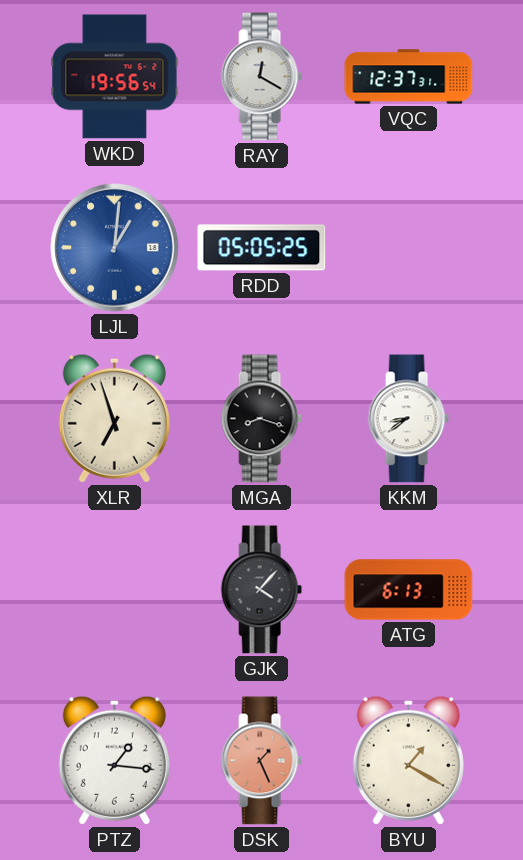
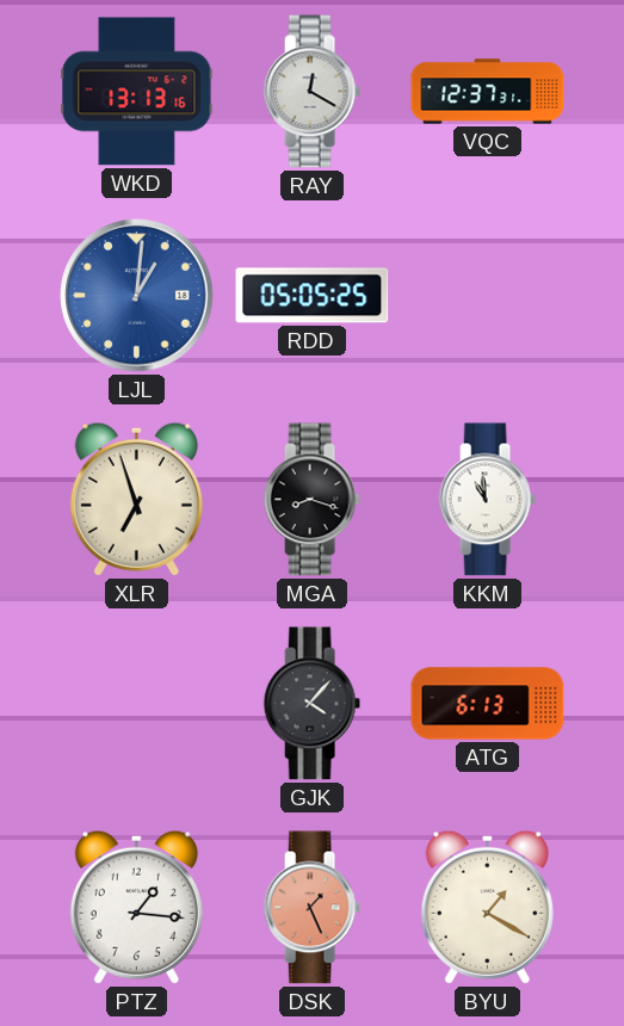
WKD: 19:56 -> 13:13 (137, 92)
KKM: 8:39 -> 10:59 (487, 500)
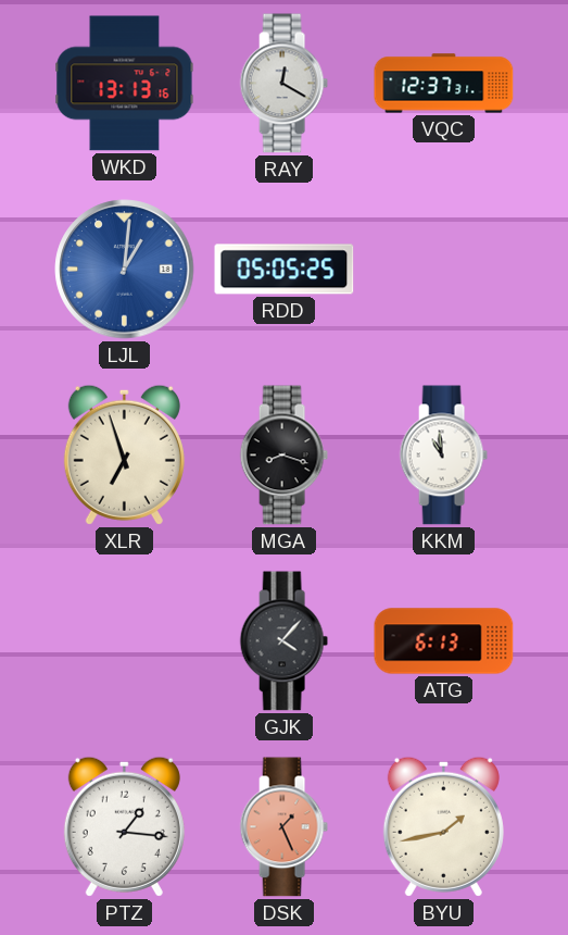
BYU: 1:20 -> 1:43 (443, 826)
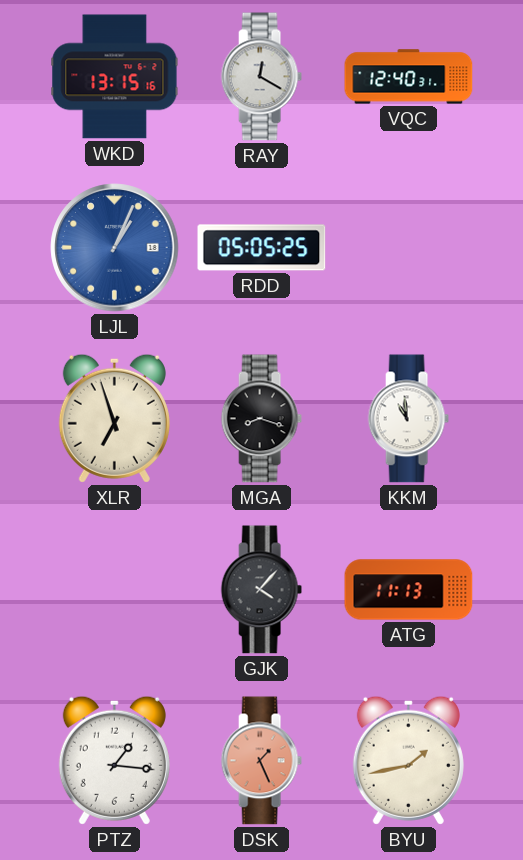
WKD: 13:13 -> 13:15 (115, 77)
VQC: 12:37 -> 12:40 (409, 77)
LJL: 1:01 -> 1:04 (115, 248)
ATG: 6:13 -> 11:13 (409, 590)
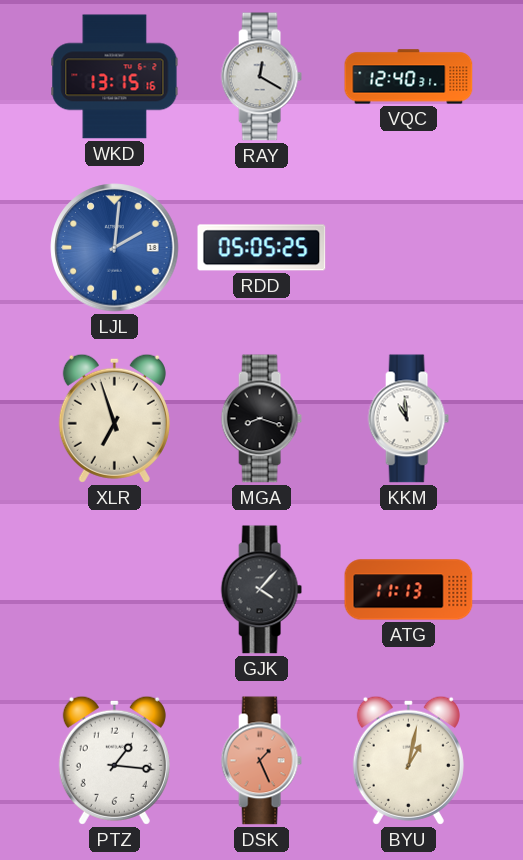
LJL: 1:04 -> 2:01 (115, 248)
BYU: 1:43 -> 1:02 (408, 760)
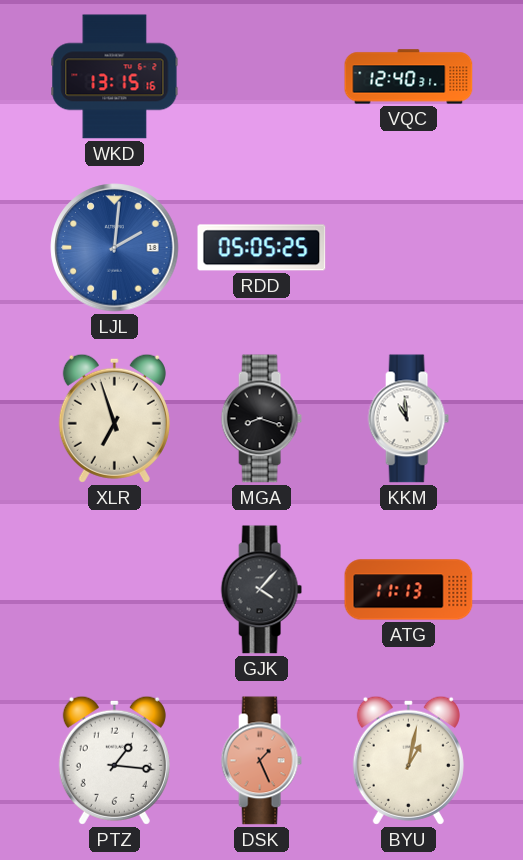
RAY: 12:20 -> none (261, 77)
